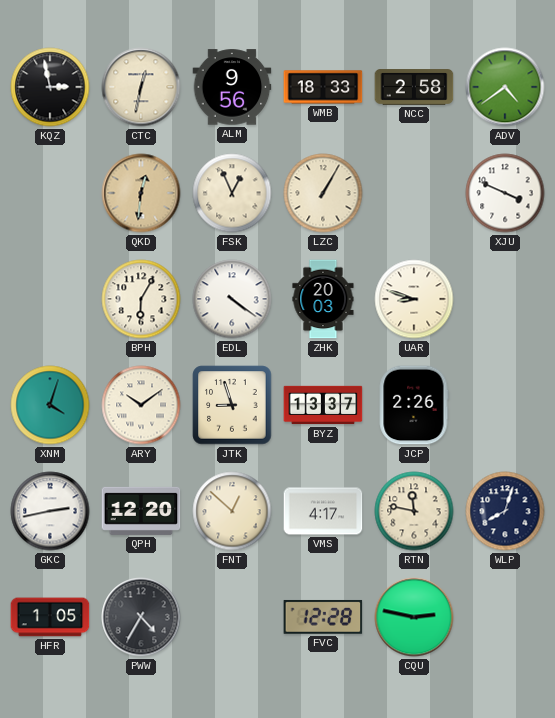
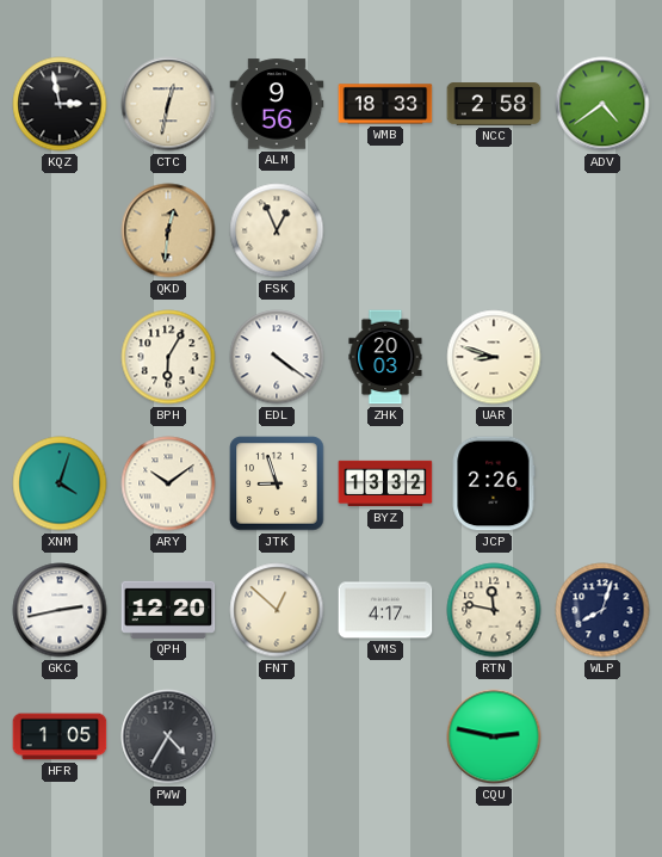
LZC: 1:05 -> none (323, 193)
XJU: 3:49 -> none (505, 193)
BYZ: 13:37 -> 13:32 (385, 483)
FVC: 12:28 -> none (323, 617)
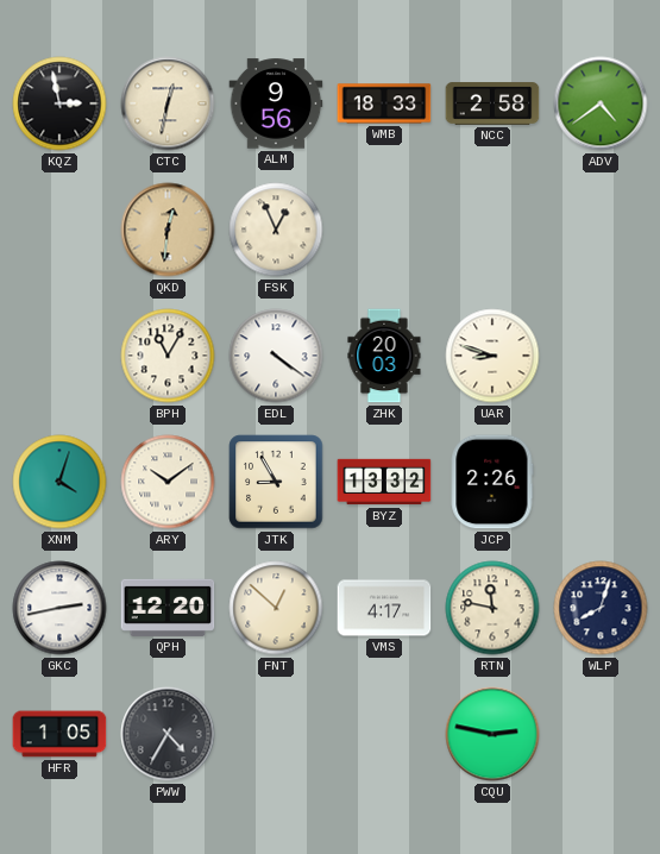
BPH: 6:05 -> 11:05 (168, 356)
JTK: 8:57 -> 8:55 (276, 482)
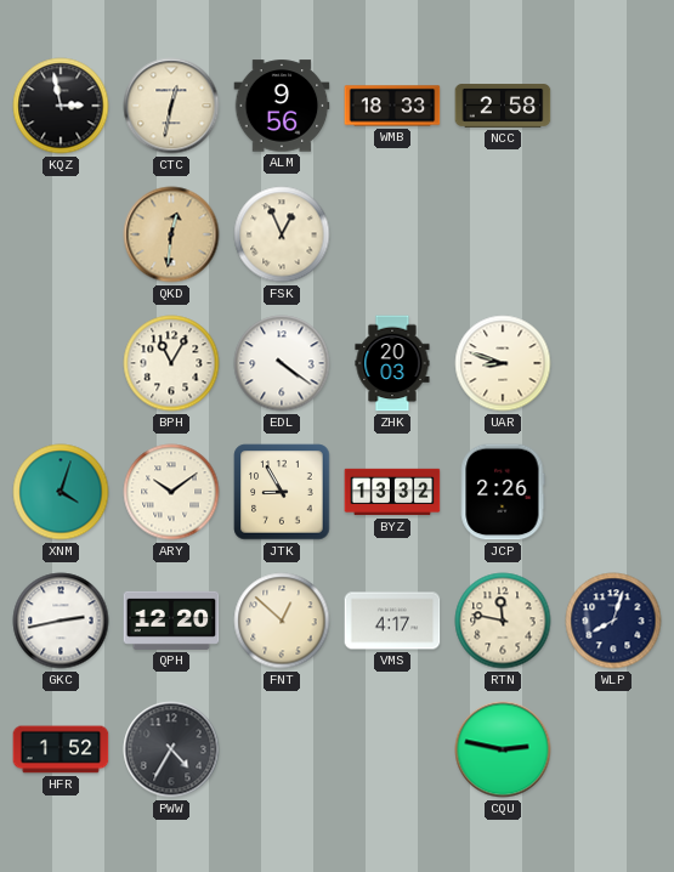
ADV: 4:39 -> none (601, 103)
HFR: 1:05 -> 1:52 (61, 749)
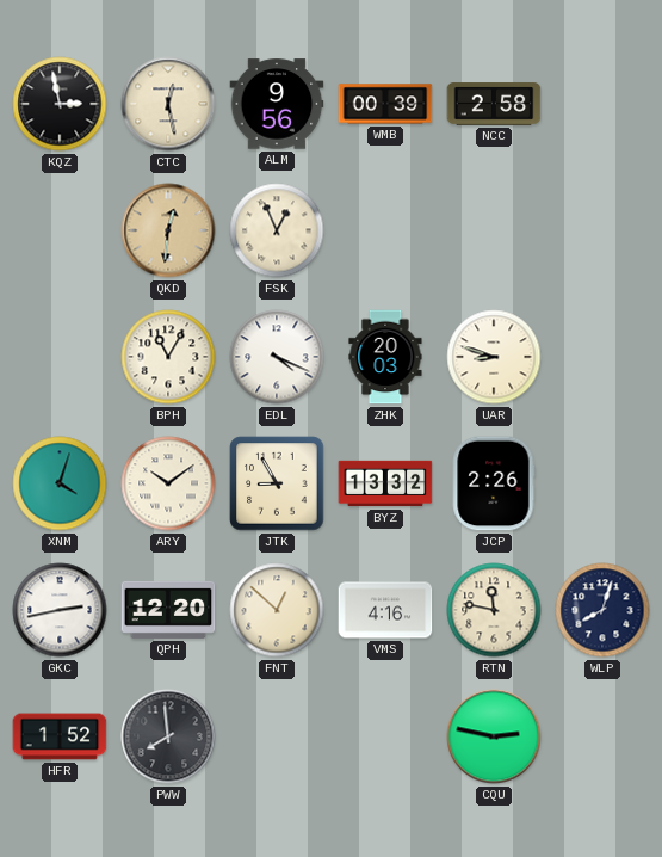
CTC: 12:32 -> 12:28 (168, 104)
WMB: 18:33 -> 00:39 (385, 104)
EDL: 4:21 -> 4:19 (277, 357)
VMS: 4:17 -> 4:16 (385, 610)
PWW: 4:35 -> 7:59 (168, 736)
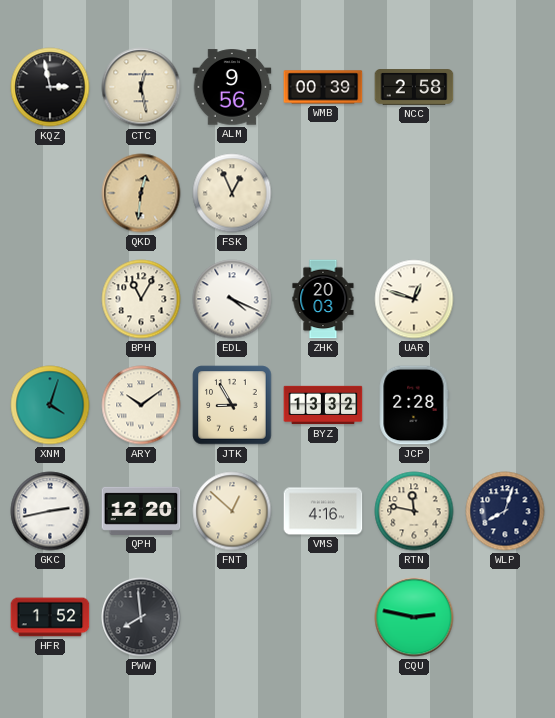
UAR: 8:48 -> 12:48 (414, 299)
JCP: 2:26 -> 2:28 (414, 405)
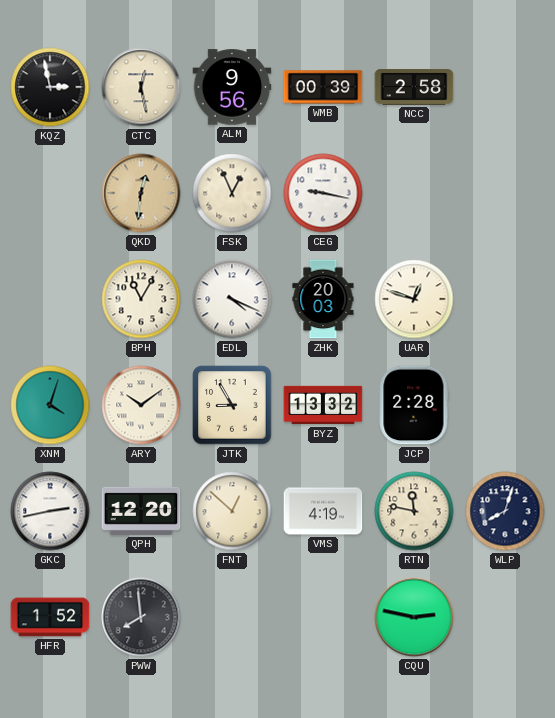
CEG: none -> 9:17 (323, 193)
VMS: 4:16 -> 4:19 (323, 511)
